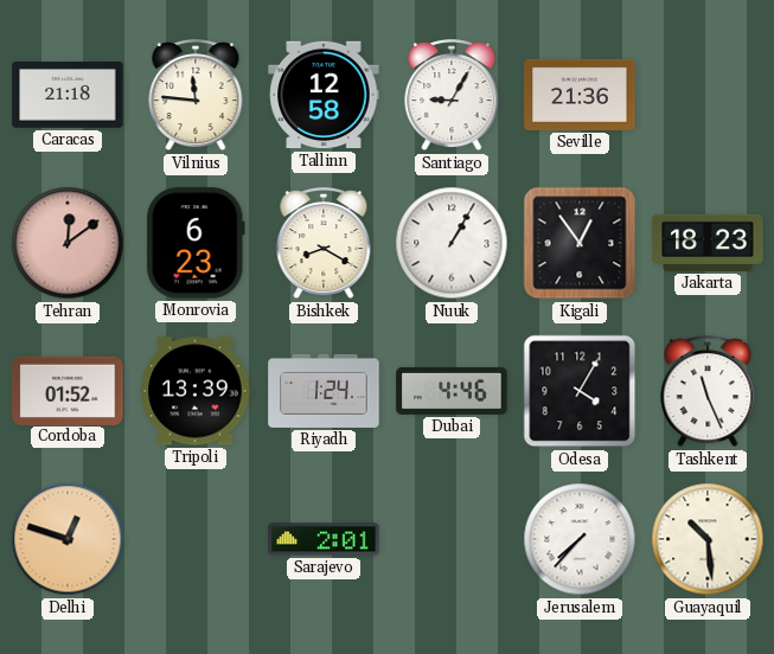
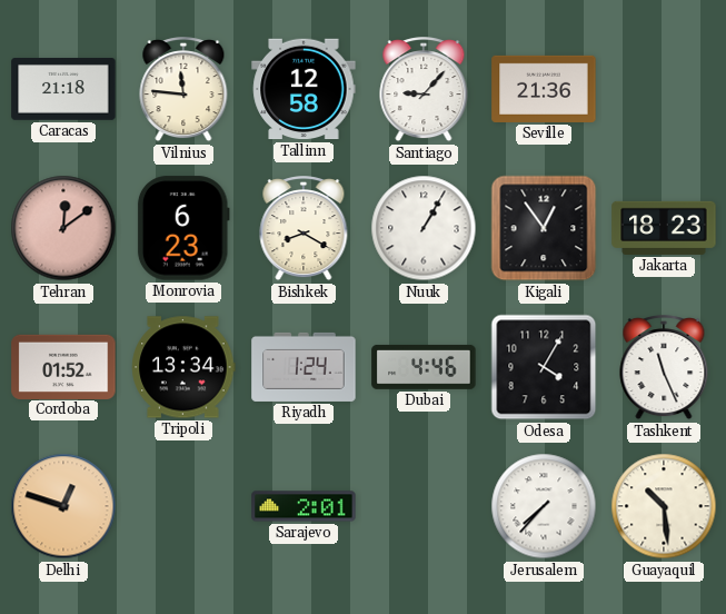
Santiago: 9:05 -> 9:07 (424, 90)
Tripoli: 13:39 -> 13:34 (183, 367)
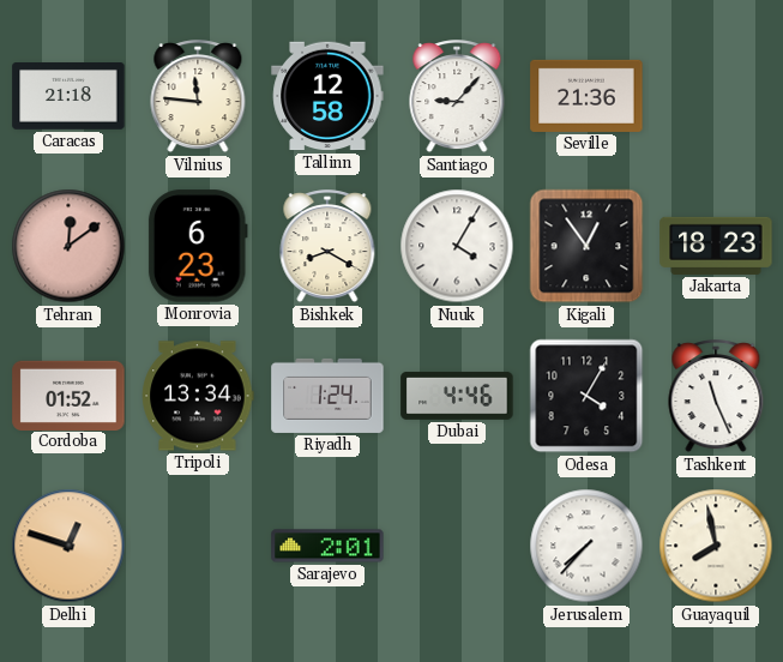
Nuuk: 1:05 -> 4:05 (457, 246)
Guayaquil: 10:29 -> 7:58 (716, 546)
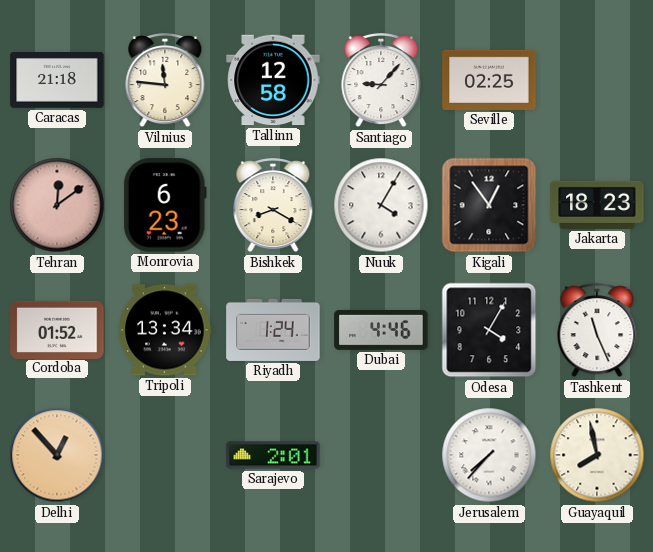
Seville: 21:36 -> 02:25 (489, 80)
Delhi: 12:48 -> 12:53 (57, 455)
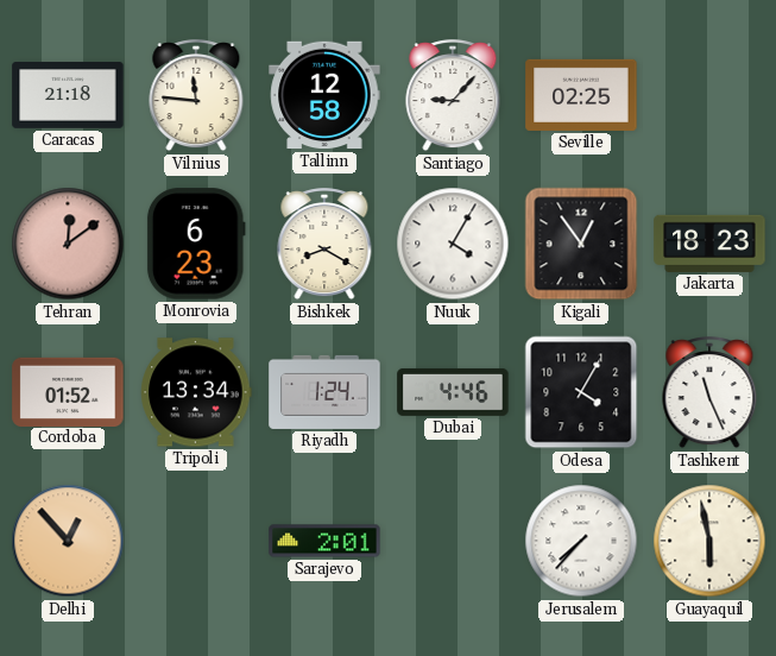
Guayaquil: 7:58 -> 5:58 (709, 541)
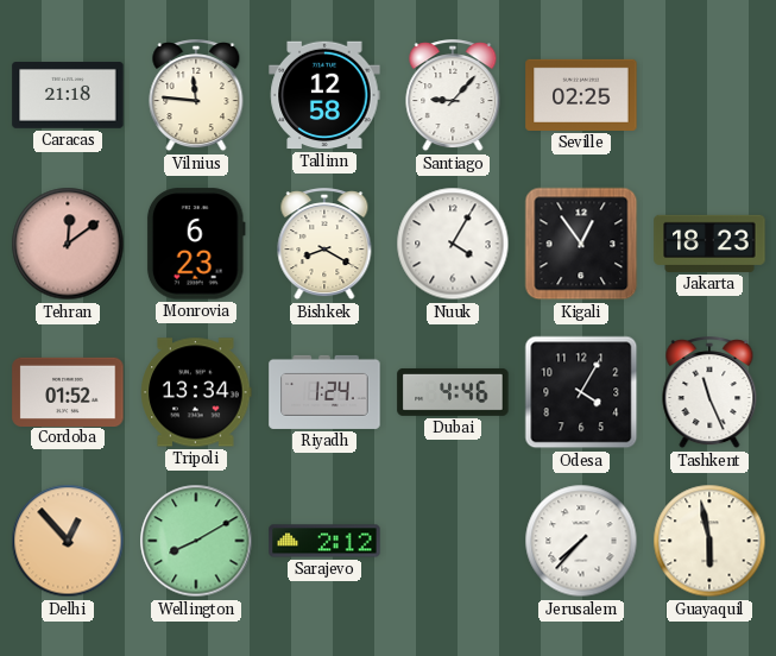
Wellington: none -> 8:10 (196, 541)
Sarajevo: 2:01 -> 2:12 (324, 541)
